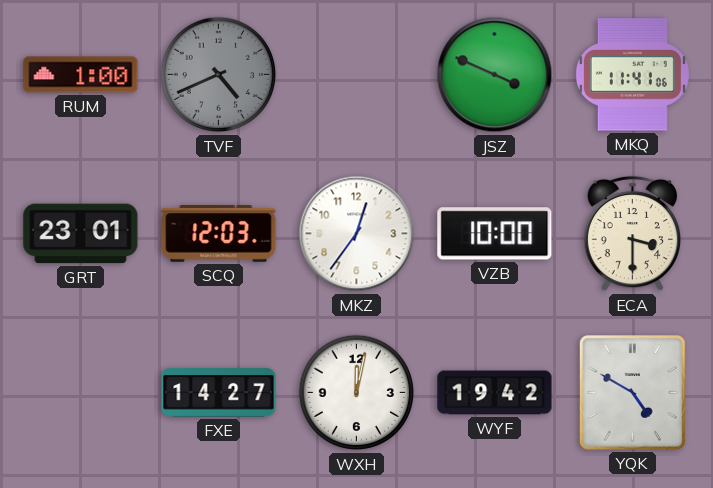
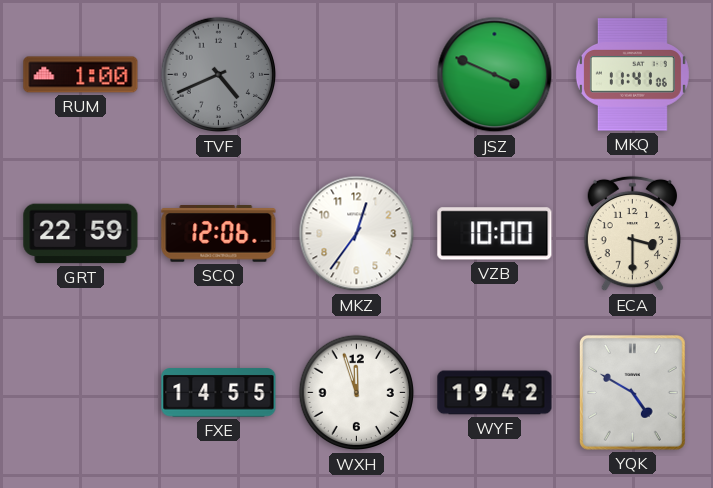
GRT: 23:01 -> 22:59 (81, 234)
SCQ: 12:03 -> 12:06 (219, 234)
FXE: 14:27 -> 14:55 (219, 393)
WXH: 12:02 -> 11:57 (357, 393)
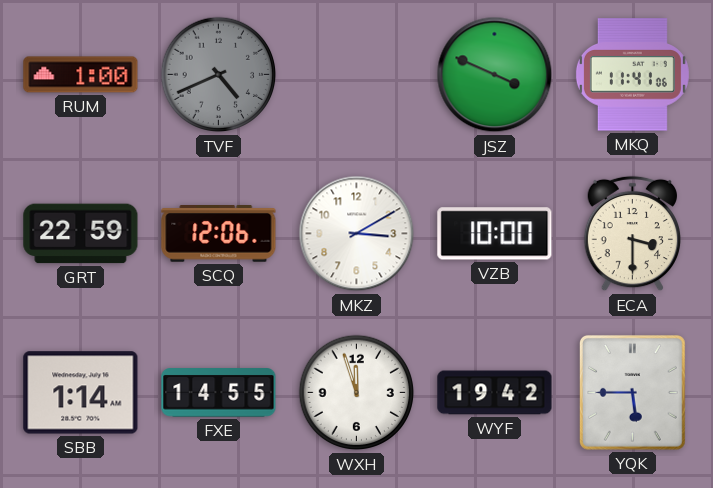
MKZ: 12:36 -> 3:10 (357, 234)
SBB: none -> 1:14 (81, 393)
YQK: 4:50 -> 5:45 (632, 392)
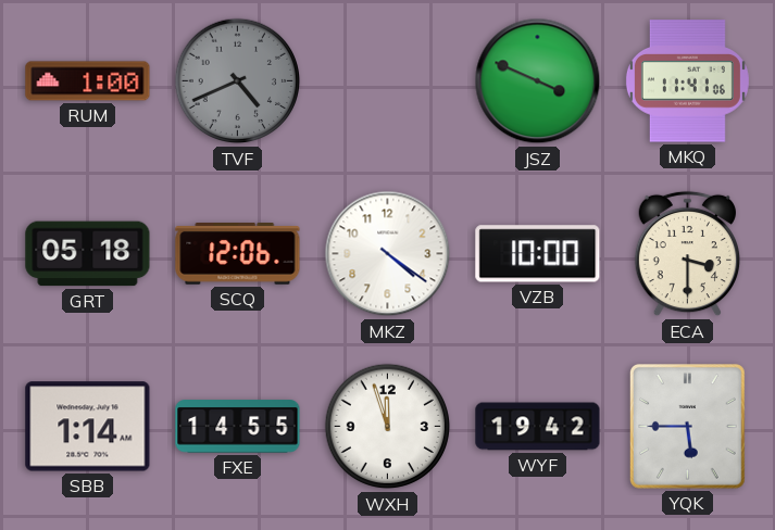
GRT: 22:59 -> 05:18 (88, 254)
MKZ: 3:10 -> 4:21 (388, 254)
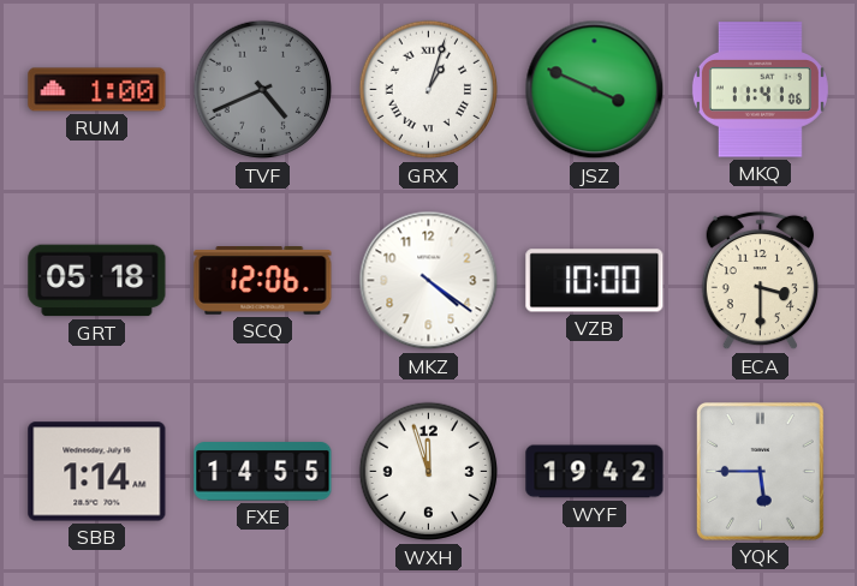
GRX: none -> 1:03 (429, 90)
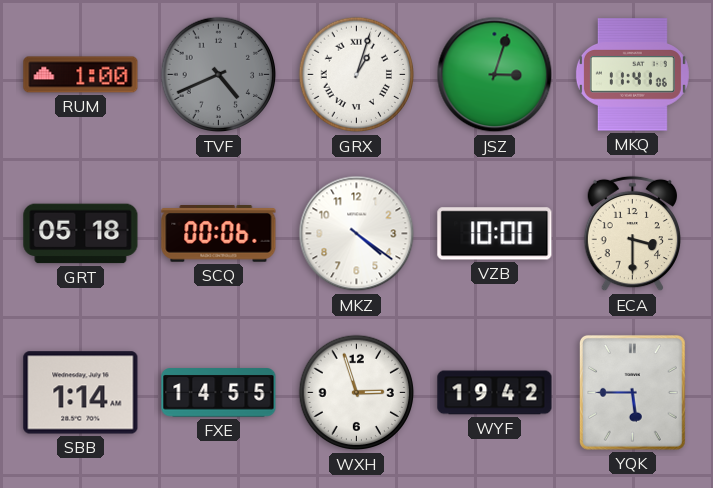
JSZ: 3:49 -> 3:03 (495, 75)
SCQ: 12:06 -> 00:06 (219, 234)
WXH: 11:57 -> 2:57 (357, 393)
